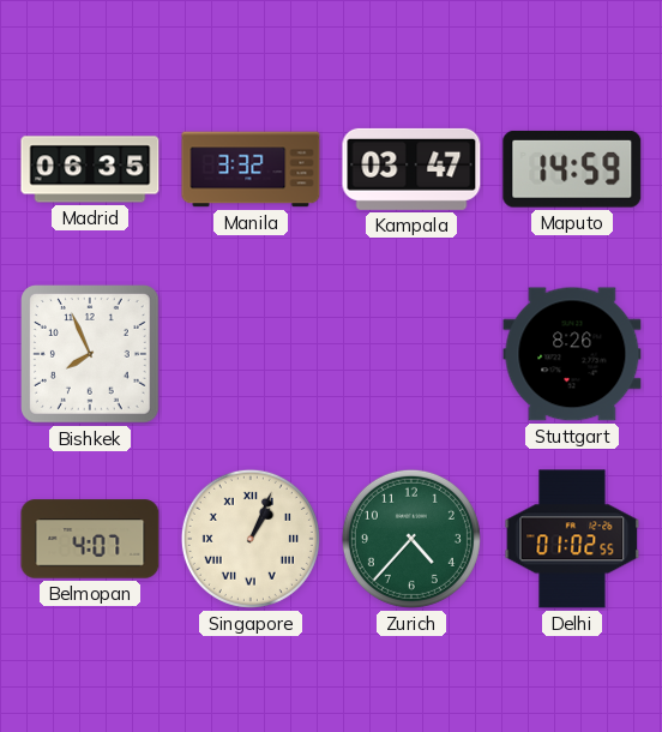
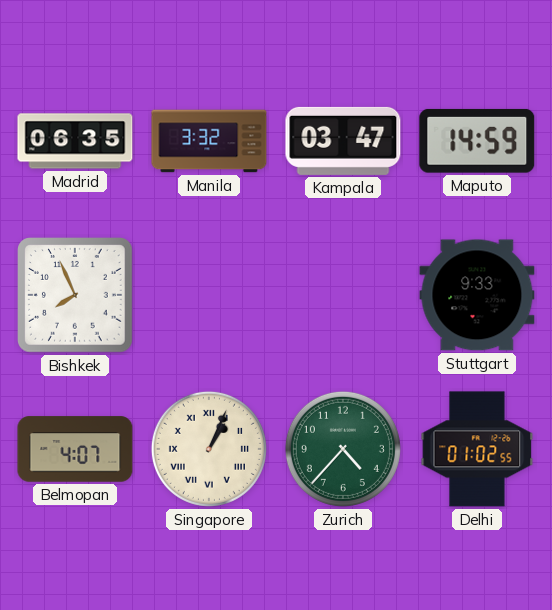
Stuttgart: 8:26 -> 9:33 (477, 295)
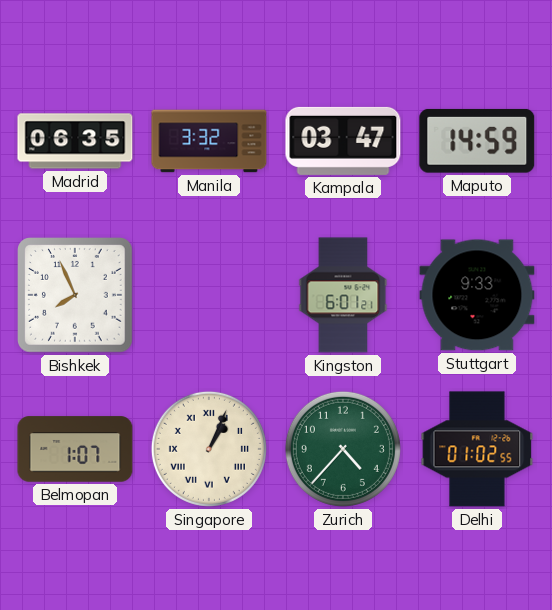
Kingston: none -> 6:01 (343, 295)
Belmopan: 4:07 -> 1:07 (75, 449)
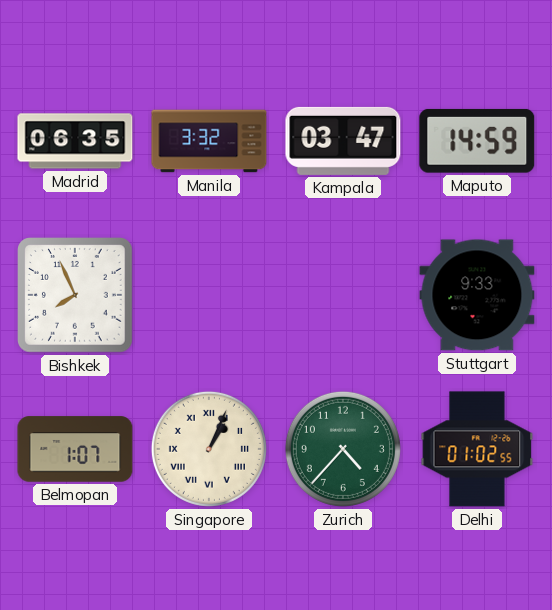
Kingston: 6:01 -> none (343, 295)
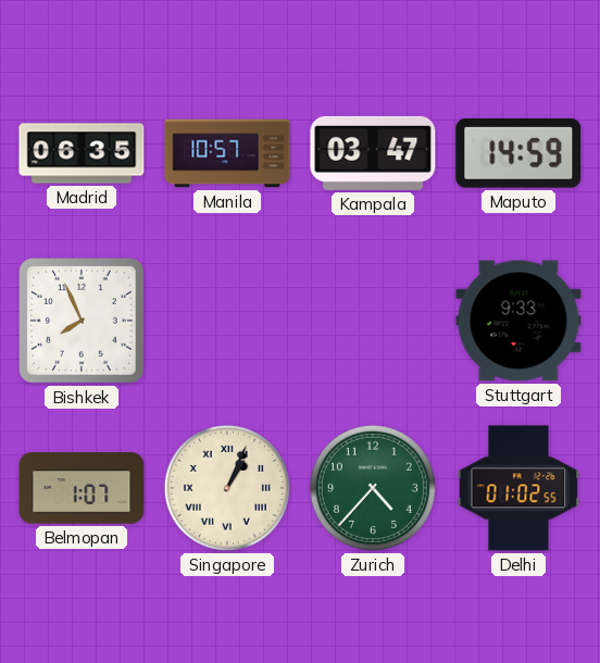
Manila: 3:32 -> 10:57 (227, 153)
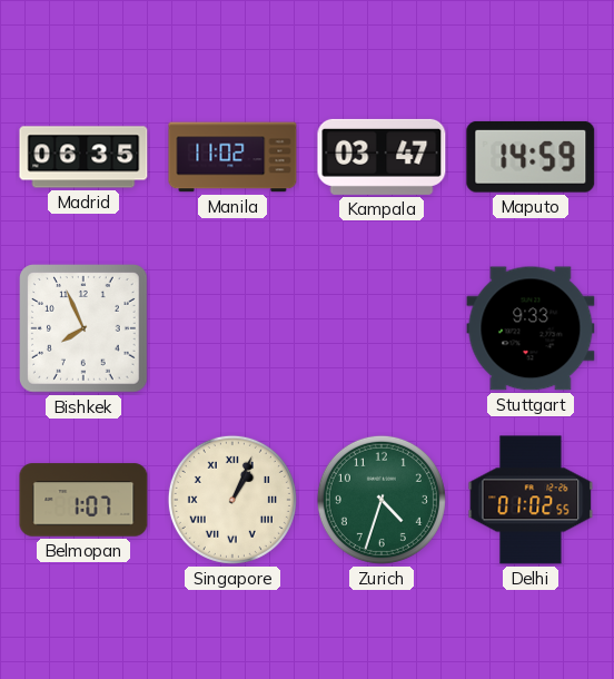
Manila: 10:57 -> 11:02 (232, 157)
Zurich: 4:37 -> 4:33 (382, 500)
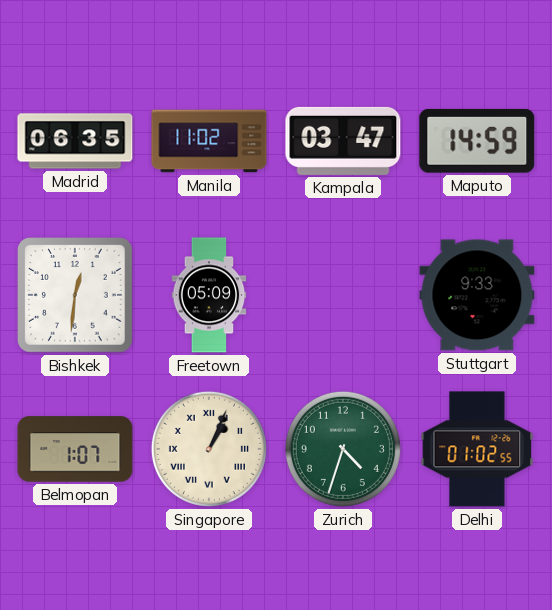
Bishkek: 7:56 -> 12:31 (76, 296)
Freetown: none -> 05:09 (209, 295)
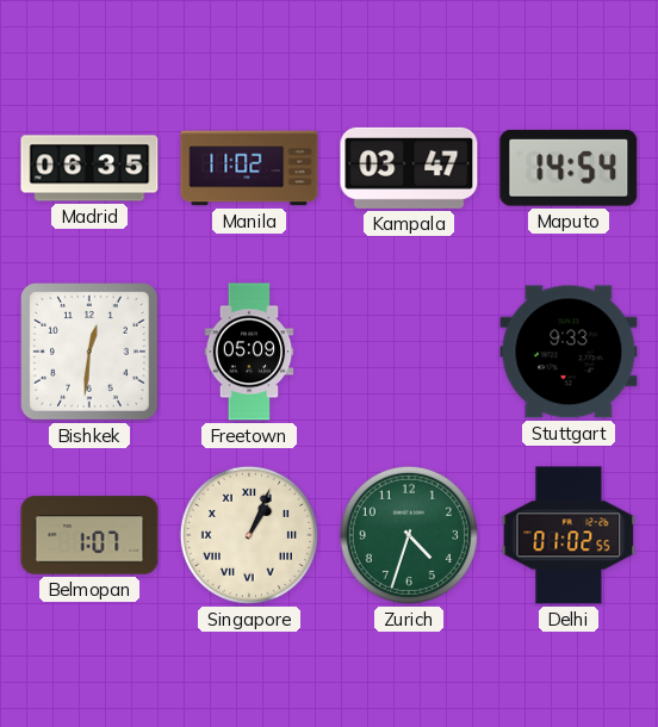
Maputo: 14:59 -> 14:54 (569, 168)
